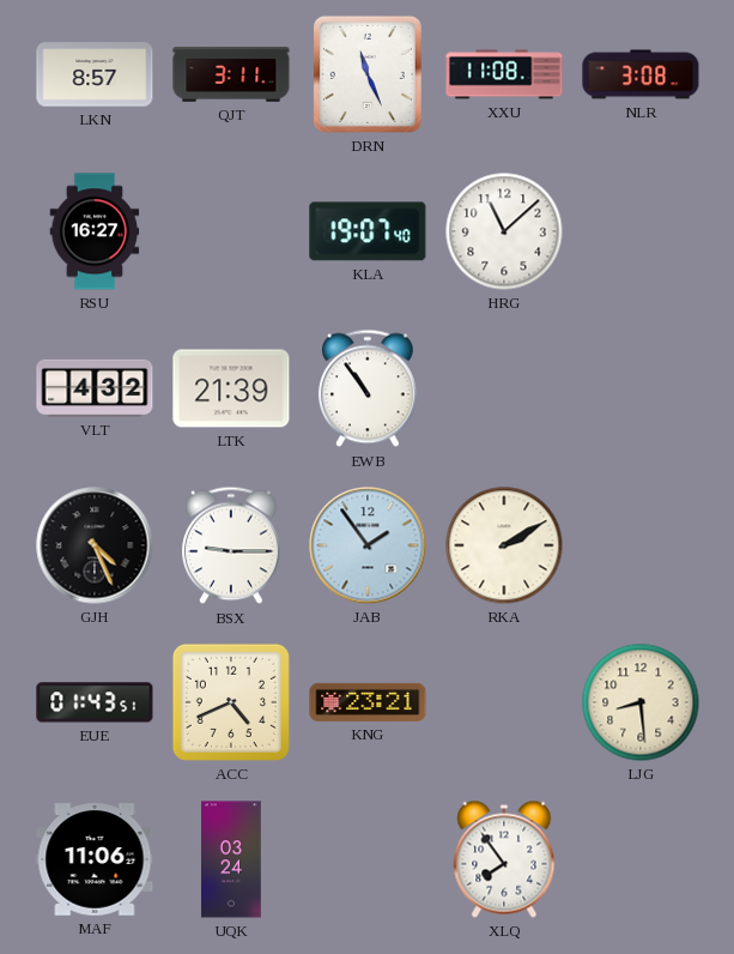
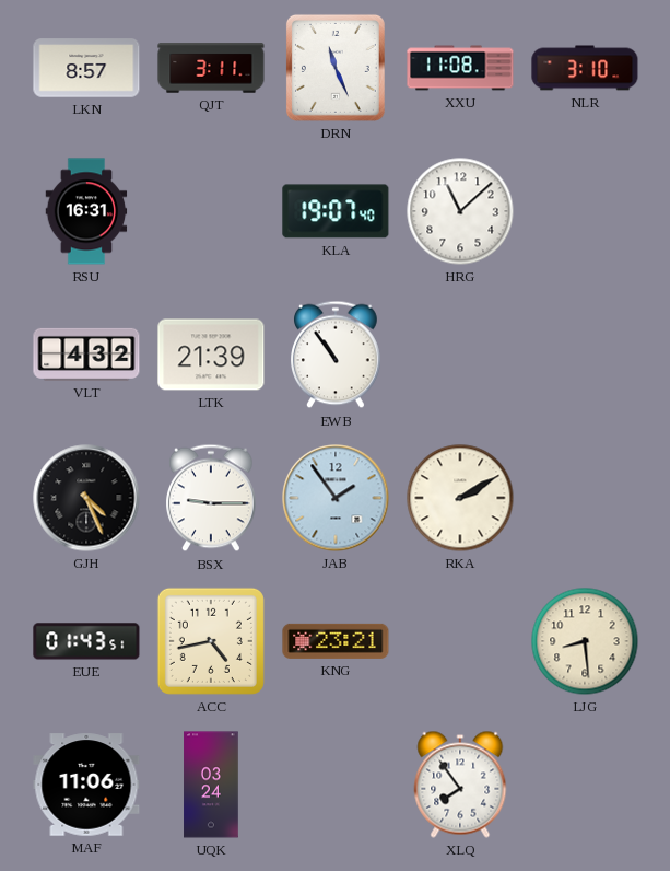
NLR: 3:08 -> 3:10 (585, 68)
RSU: 16:27 -> 16:31 (86, 211)
ACC: 4:41 -> 4:43 (211, 641)
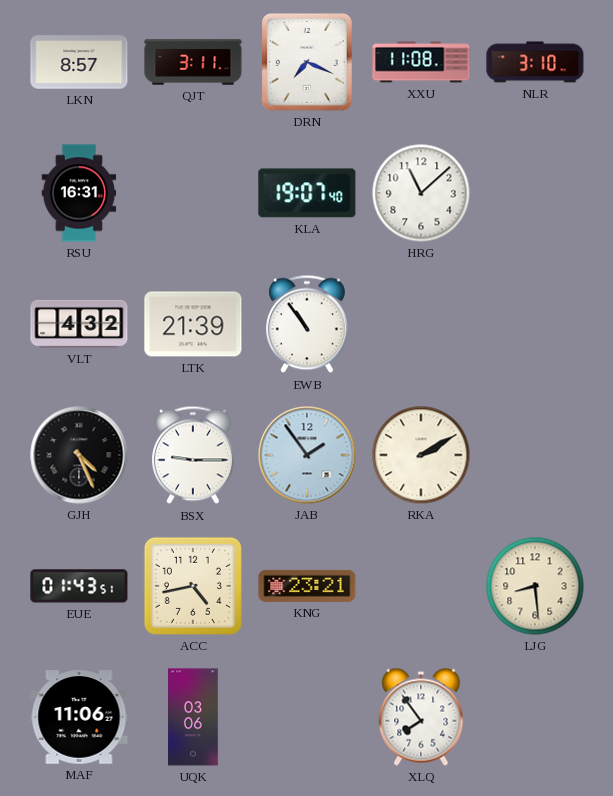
DRN: 11:26 -> 7:19 (307, 62)
UQK: 03:24 -> 03:06 (193, 717)
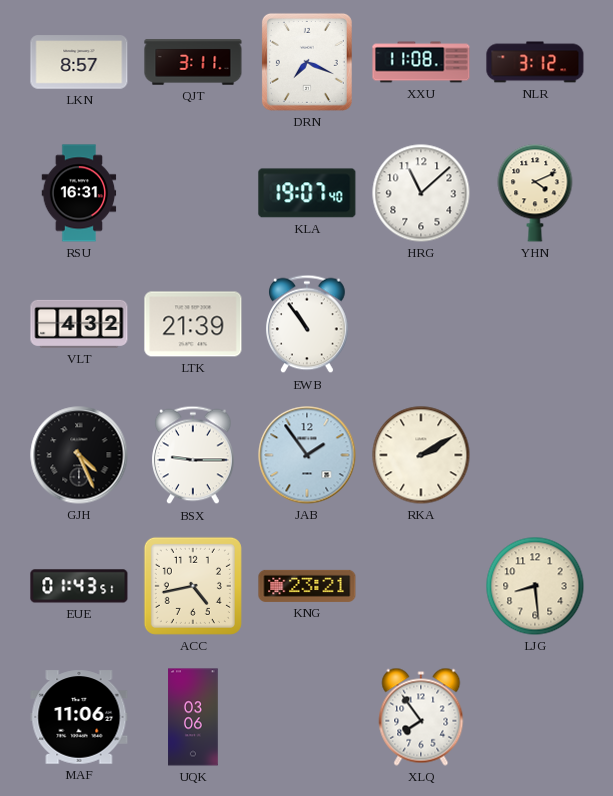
NLR: 3:10 -> 3:12 (535, 62)
YHN: none -> 4:11 (535, 193)
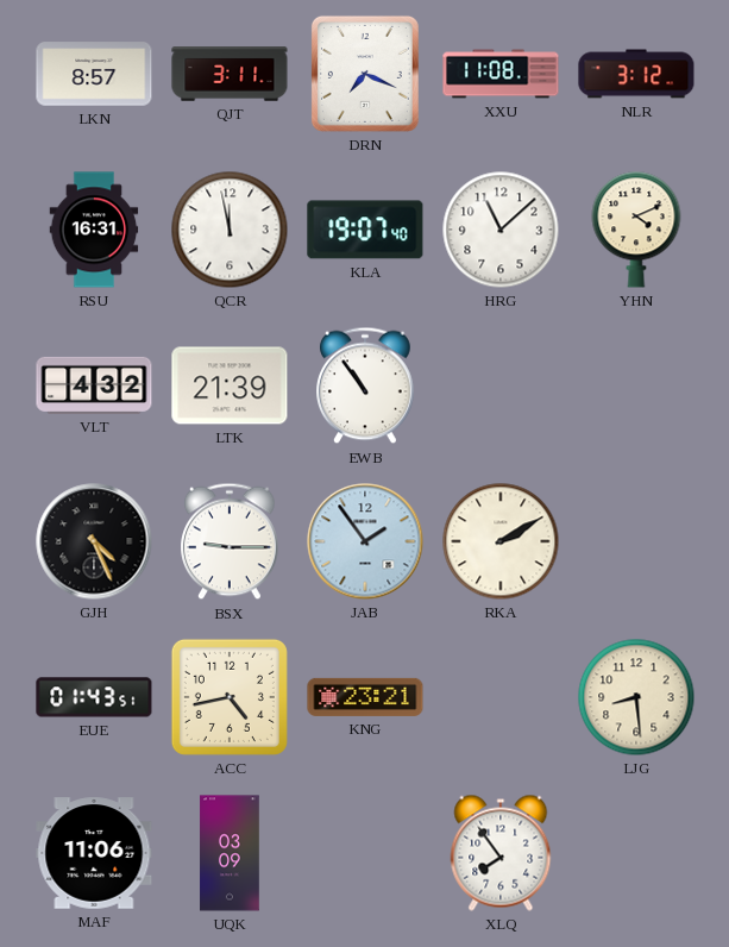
QCR: none -> 11:58 (230, 230)
UQK: 03:06 -> 03:09 (230, 853)
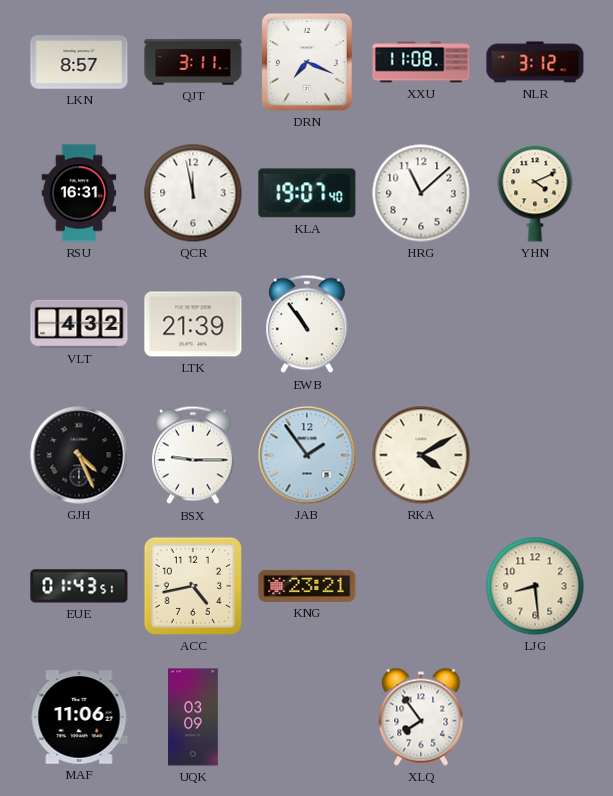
RKA: 2:10 -> 4:10 (421, 455)
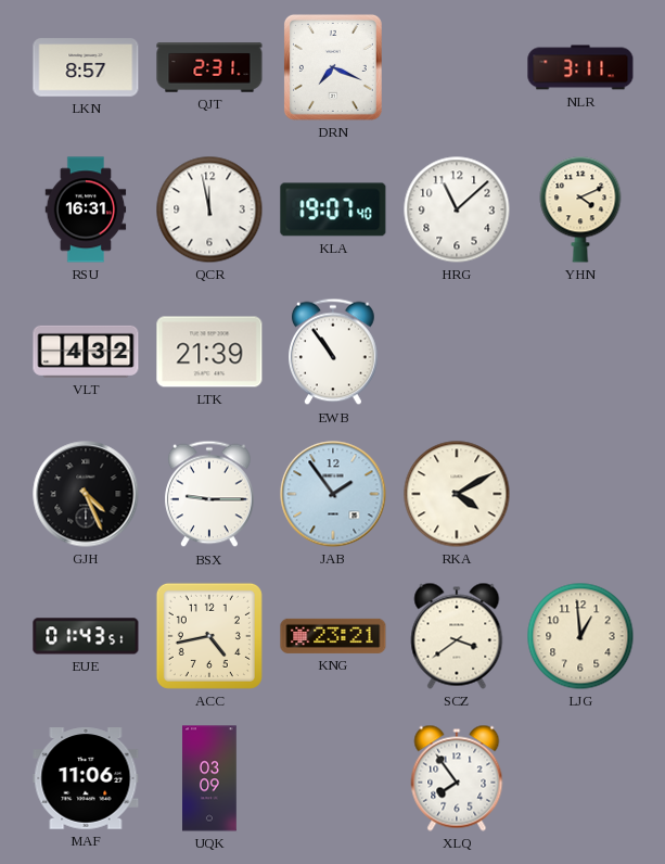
QJT: 3:11 -> 2:31 (209, 67)
XXU: 11:08 -> none (421, 62)
NLR: 3:12 -> 3:11 (580, 67)
SCZ: none -> 3:39 (457, 636)
LJG: 8:29 -> 12:59 (580, 636)
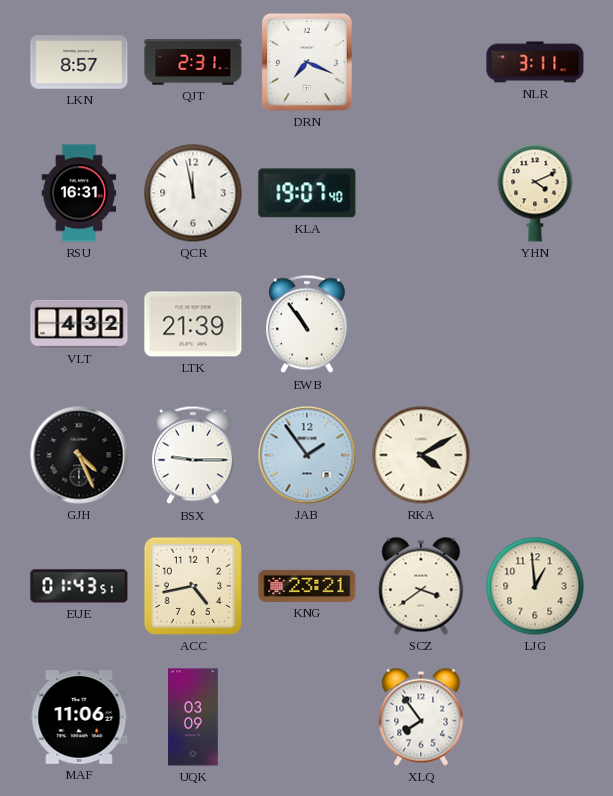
HRG: 11:08 -> none (457, 209)
